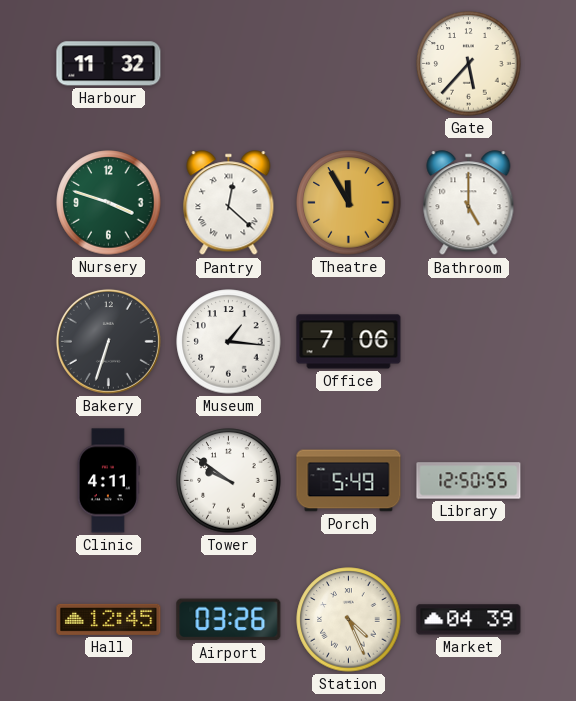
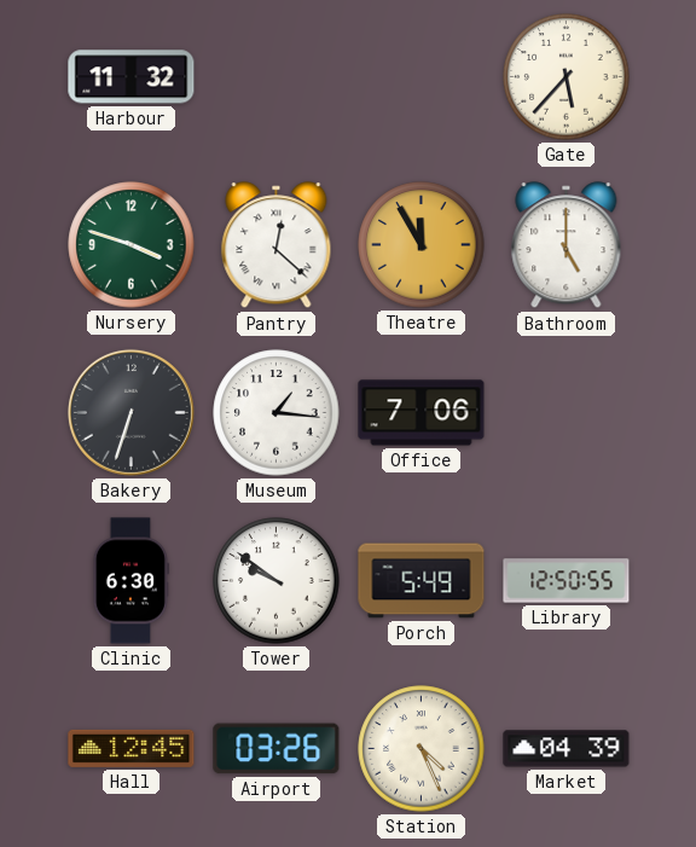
Clinic: 4:11 -> 6:30 (130, 581)
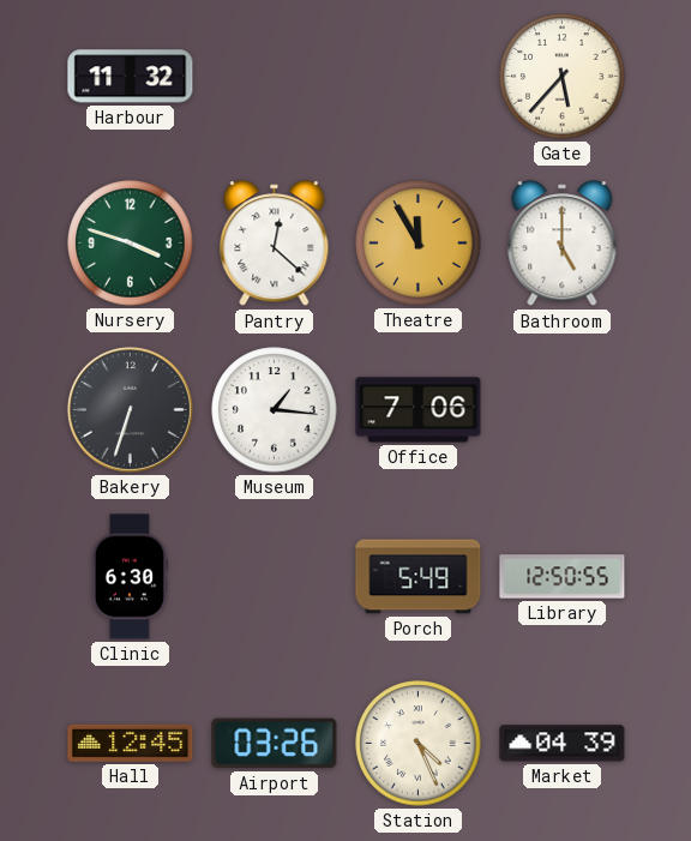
Tower: 9:51 -> none (277, 581)
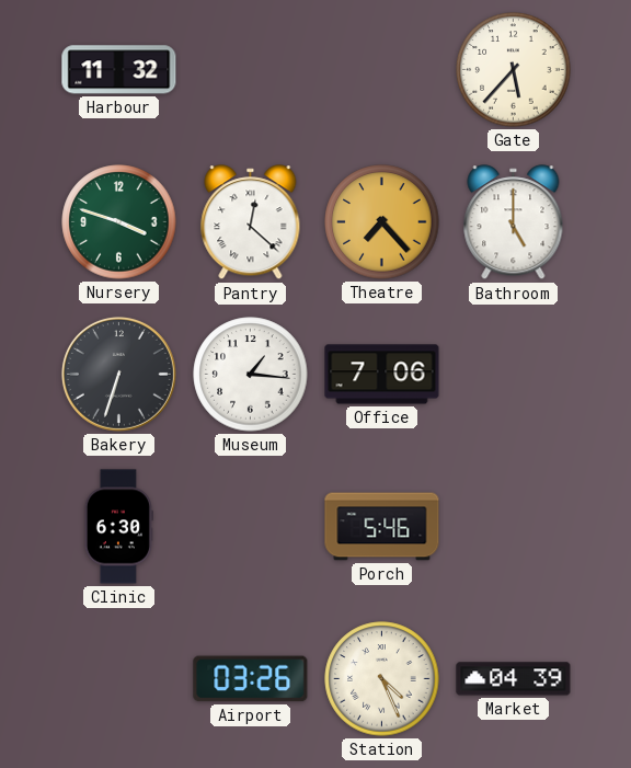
Theatre: 11:55 -> 7:23 (382, 222)
Porch: 5:49 -> 5:46 (382, 527)
Library: 12:50 -> none (563, 577)
Hall: 12:45 -> none (131, 743)
